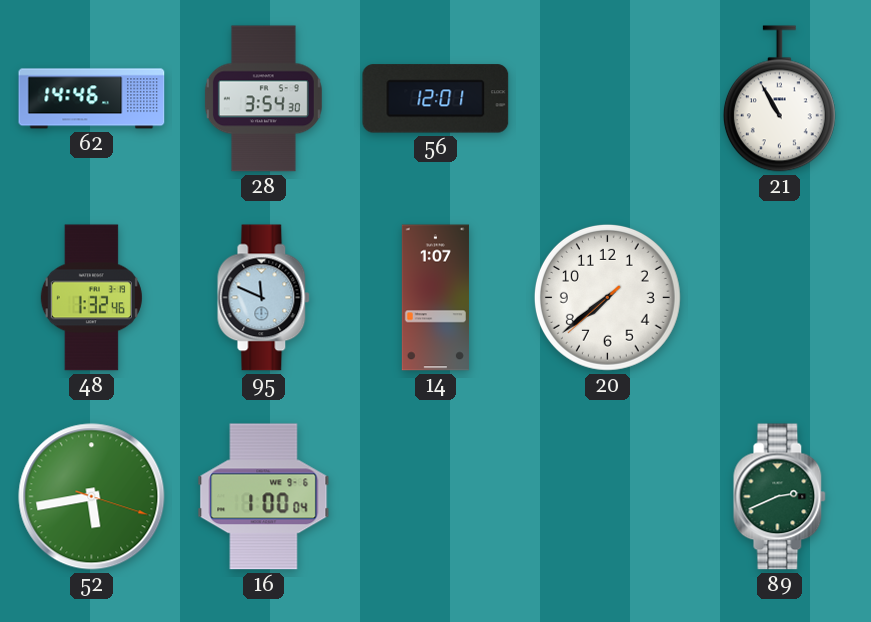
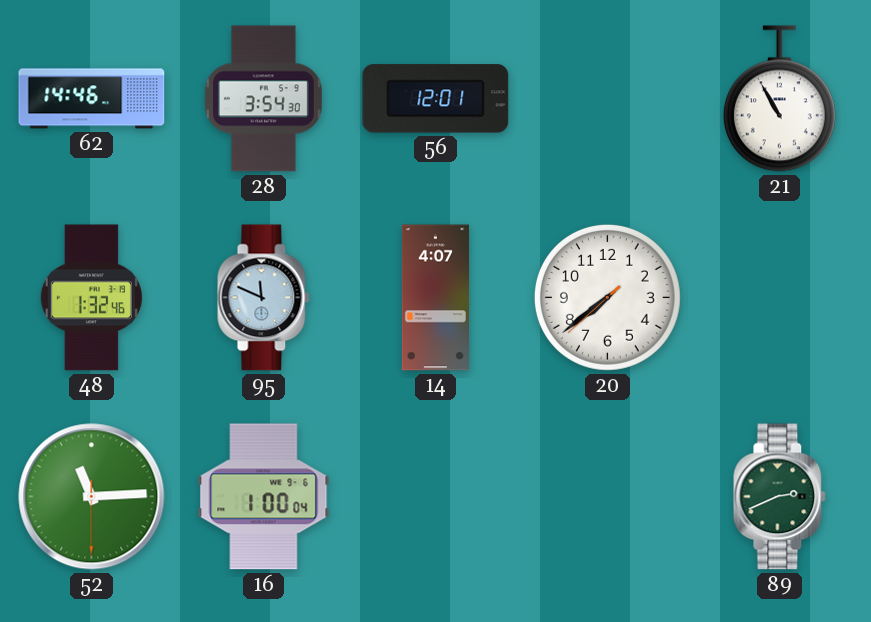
14: 1:07 -> 4:07 (435, 298)
52: 5:43 -> 11:14 (92, 497)
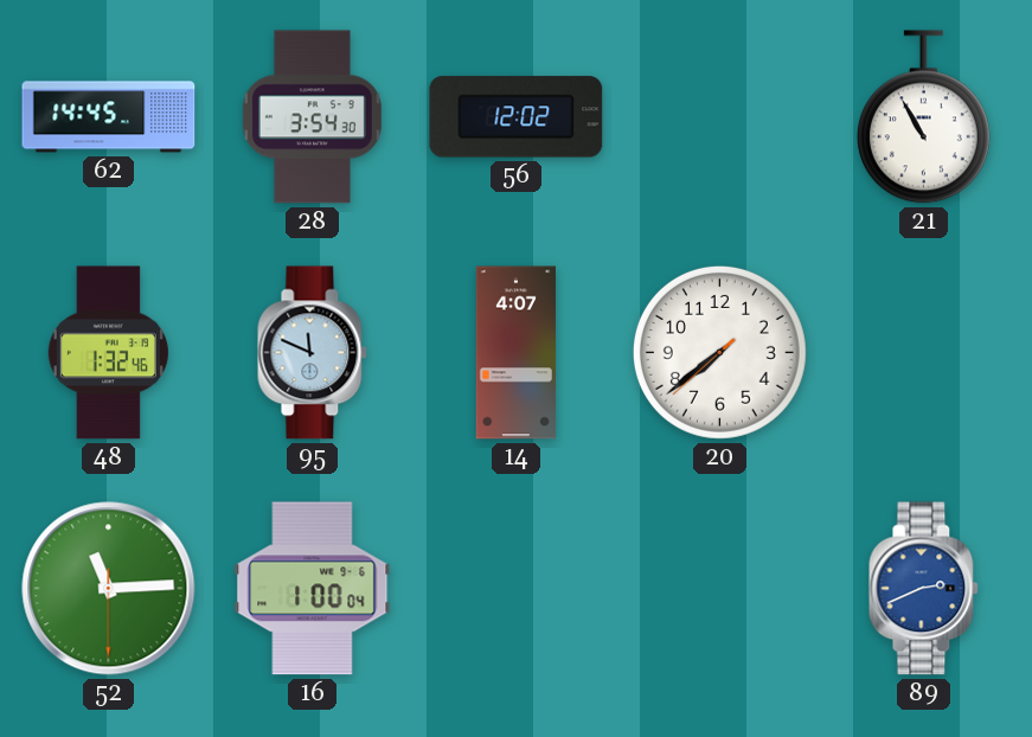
62: 14:46 -> 14:45 (109, 117)
56: 12:01 -> 12:02 (517, 117)
89 dial: green -> blue (924, 589)
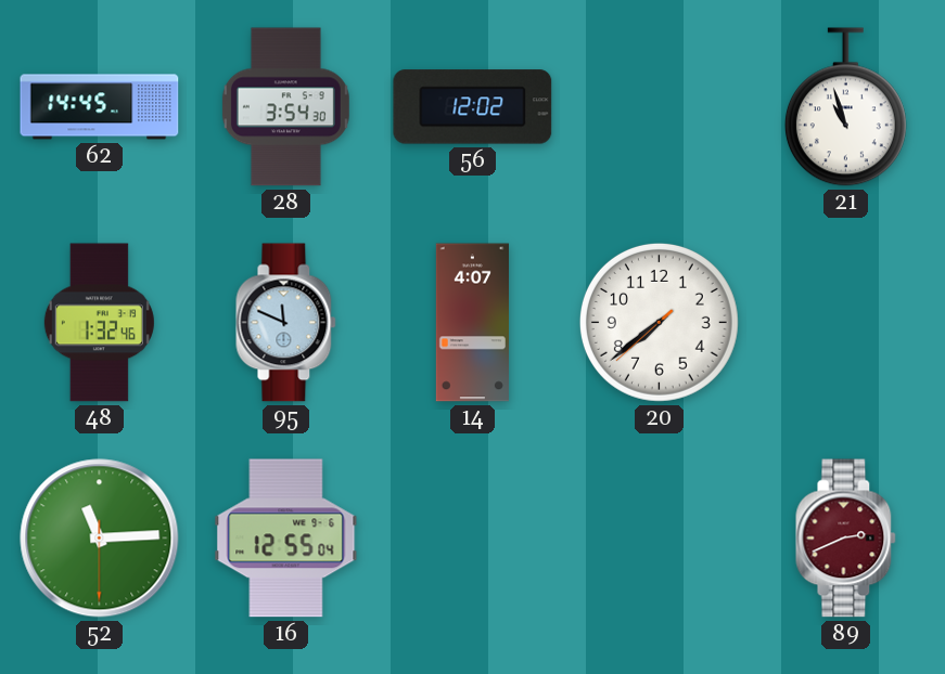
21: 10:55 -> 10:57 (845, 107)
16: 1:00 -> 12:55 (286, 539)
89 dial: blue -> burgundy (846, 539)
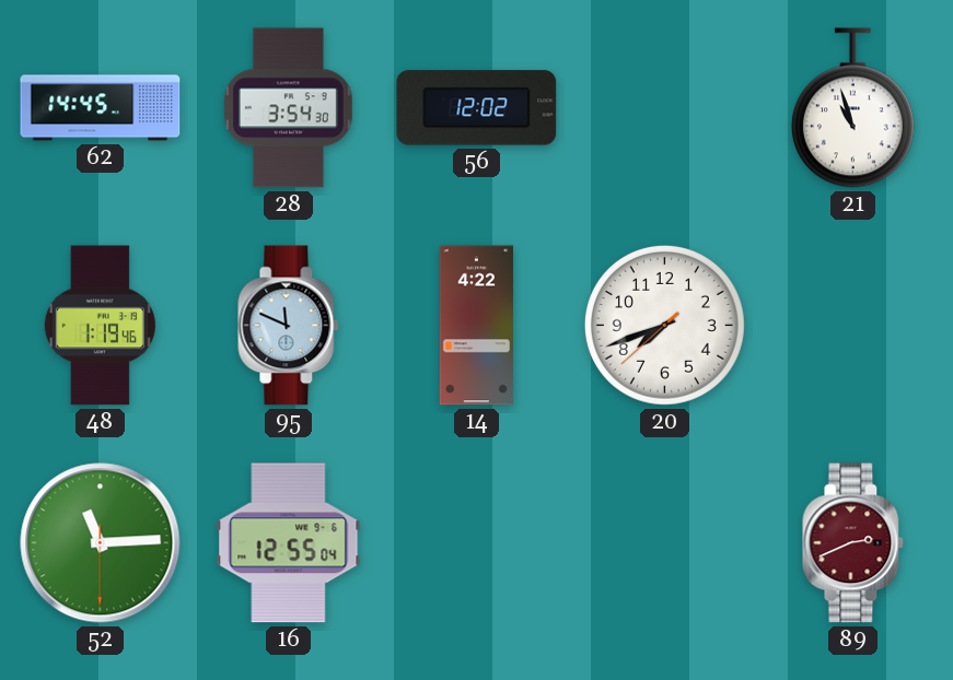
48: 1:32 -> 1:19 (100, 326)
14: 4:07 -> 4:22 (476, 326)
20: 7:38 -> 7:41 (664, 325)
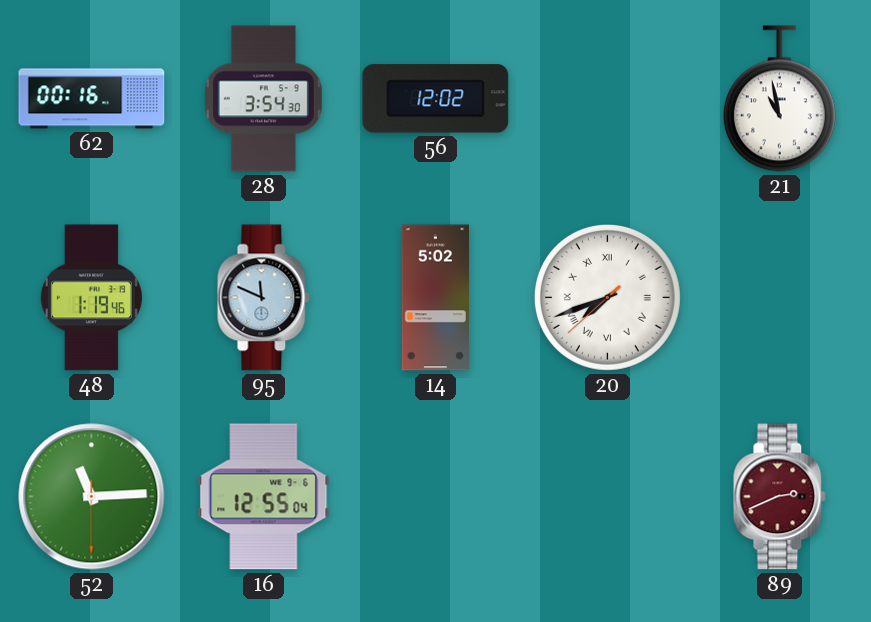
62: 14:45 -> 00:16 (92, 99)
21: 10:57 -> 10:58 (779, 99)
14: 4:22 -> 5:02 (435, 298)
20 numerals: Arabic -> Roman (607, 297)
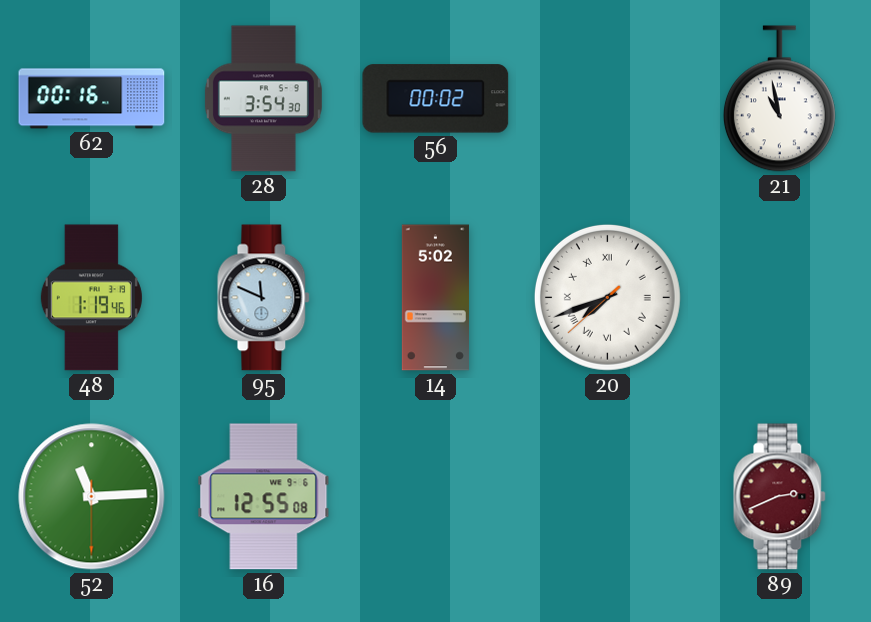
56: 12:02 -> 00:02 (436, 99)
16: 12:55:04 -> 12:55:08 (264, 497)
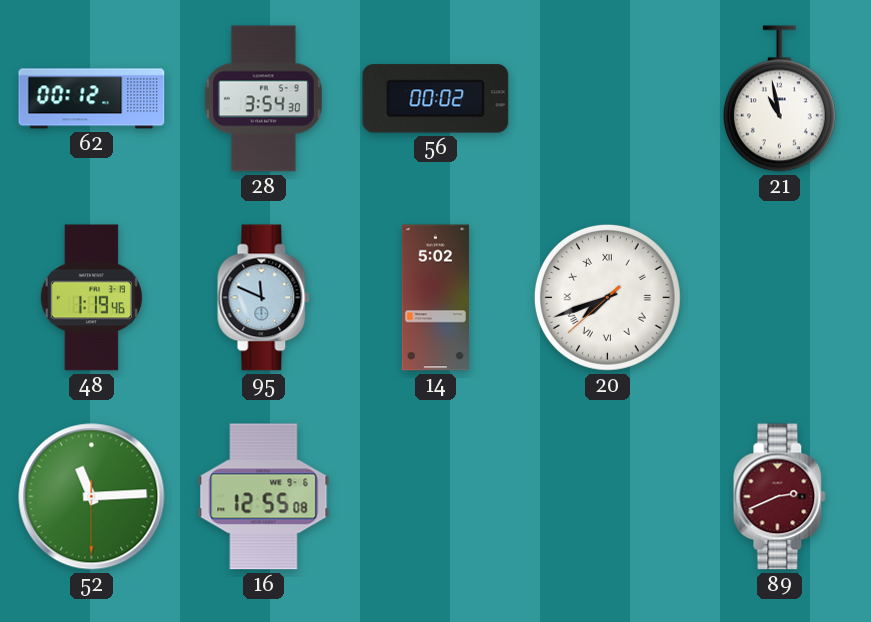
62: 00:16 -> 00:12 (92, 99)
